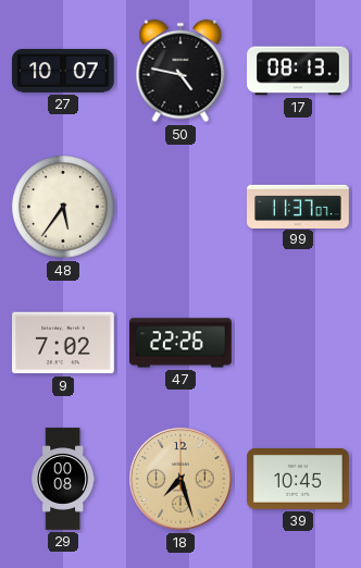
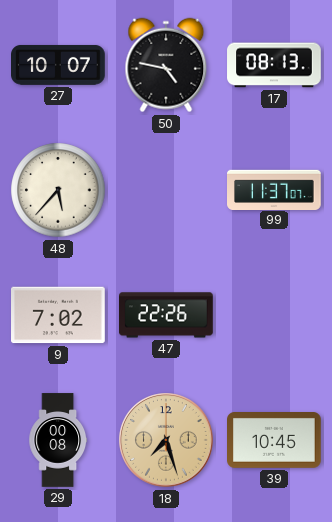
48: 5:36 -> 5:37 (58, 190)
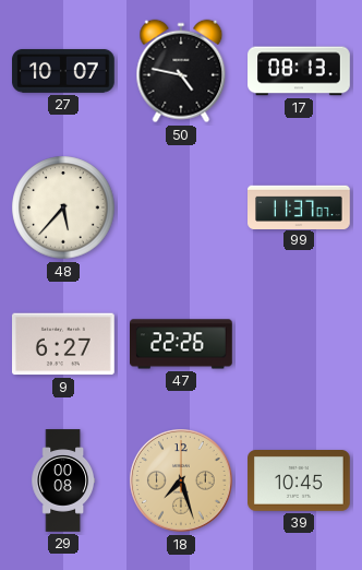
9: 7:02 -> 6:27 (64, 344)
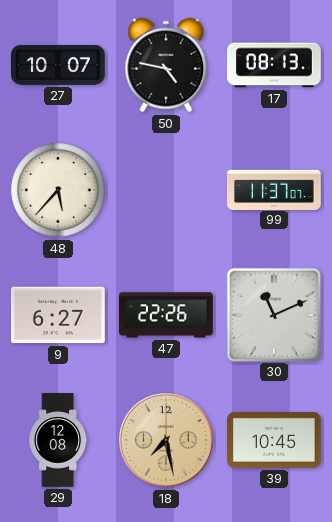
30: none -> 11:11 (273, 314)
29: 00:08 -> 12:08 (57, 440)
18: 7:27 -> 7:28 (166, 440)
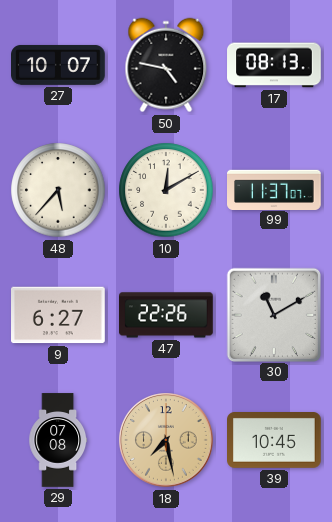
10: none -> 12:10 (166, 190)
30: 11:11 -> 11:10 (273, 314)
29: 12:08 -> 07:08 (57, 440)
